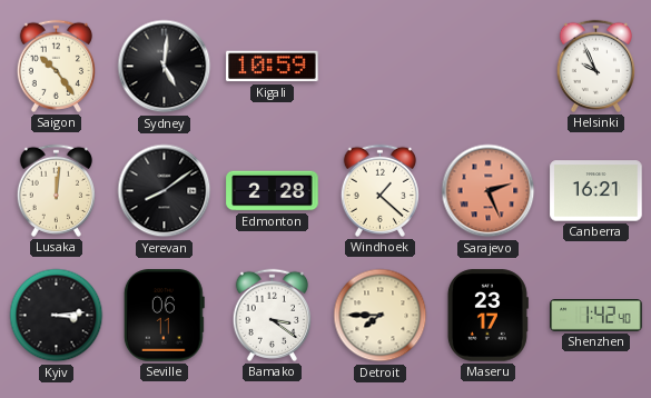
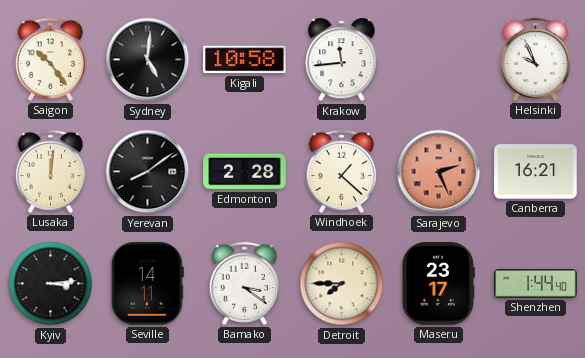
Kigali: 10:59 -> 10:58 (245, 60)
Krakow: none -> 11:44 (342, 60)
Seville: 06:11 -> 14:11 (147, 284)
Shenzhen: 1:42 -> 1:44 (536, 284)
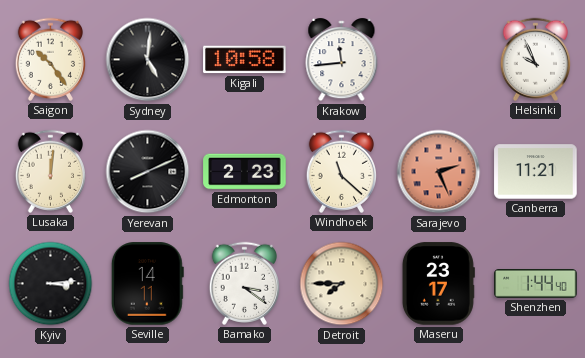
Yerevan: 8:09 -> 8:11 (148, 172)
Edmonton: 2:28 -> 2:23 (245, 172)
Windhoek: 1:22 -> 11:22 (341, 171)
Canberra: 16:21 -> 11:21 (536, 172)
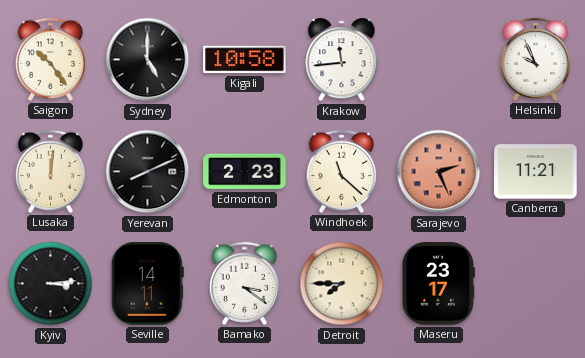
Sydney: 5:01 -> 5:00 (148, 60)
Shenzhen: 1:44 -> none (536, 284)
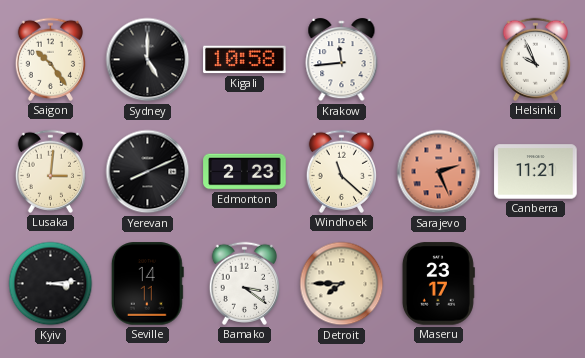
Lusaka: 12:01 -> 3:01 (50, 171)
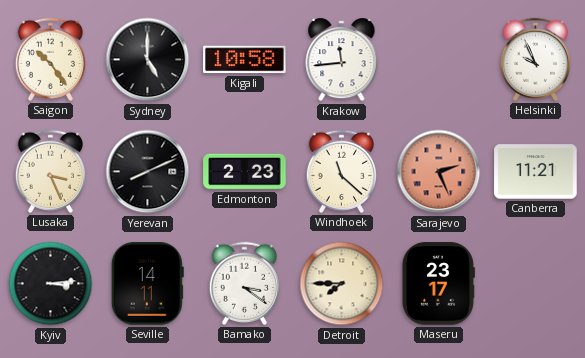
Lusaka: 3:01 -> 3:26 (50, 171)
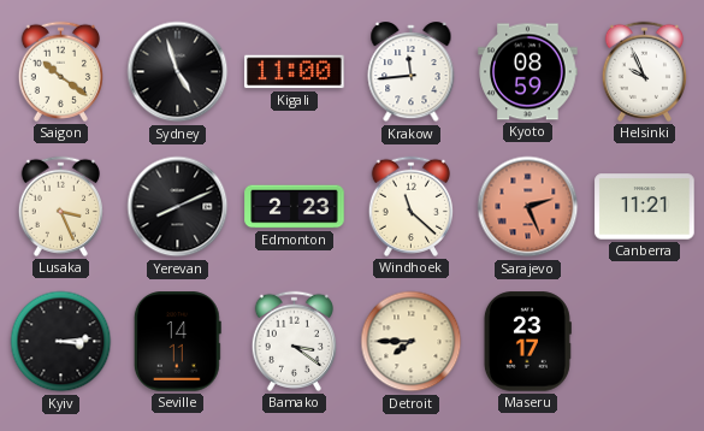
Saigon: 10:24 -> 10:21 (60, 71)
Sydney: 5:00 -> 4:57 (178, 72)
Kigali: 10:58 -> 11:00 (295, 72)
Kyoto: none -> 08:59 (528, 72)
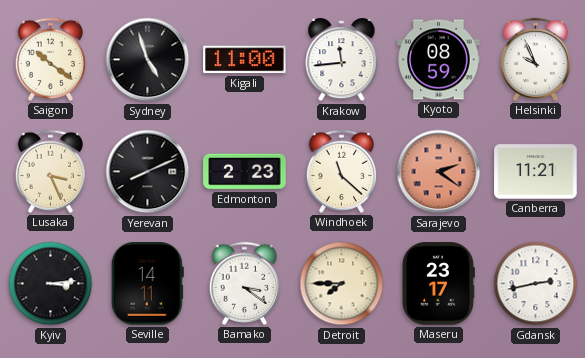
Sarajevo: 2:26 -> 2:21 (439, 172)
Gdansk: none -> 2:43 (536, 284)
